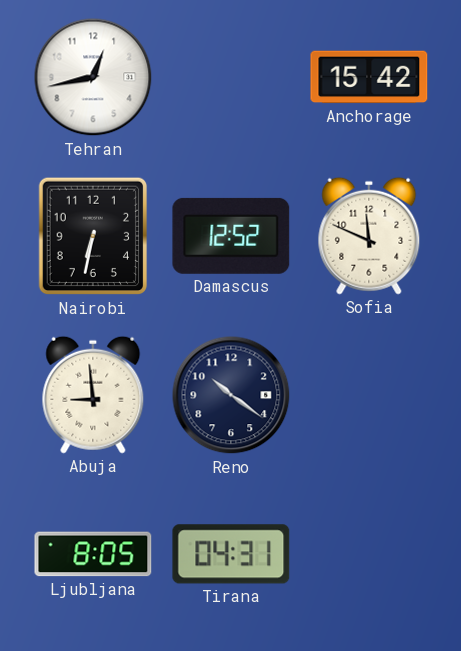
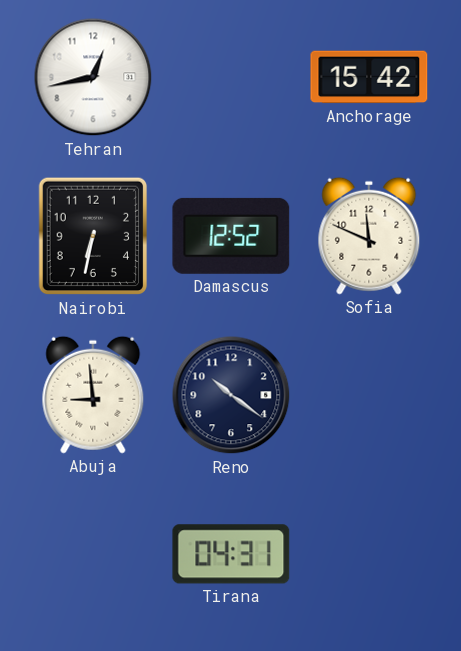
Ljubljana: 8:05 -> none (93, 554)
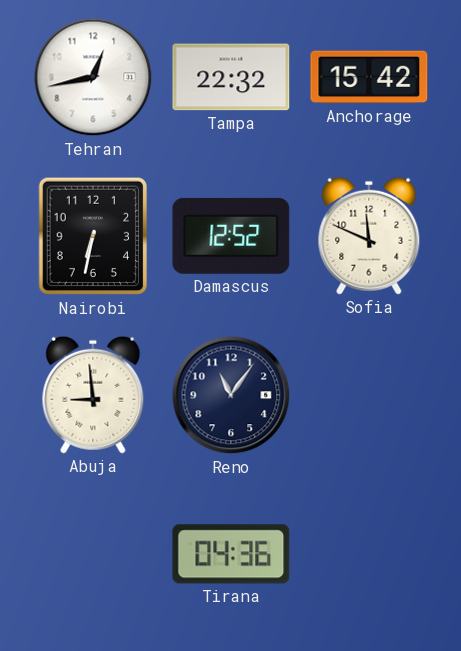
Tampa: none -> 22:32 (231, 77)
Reno: 10:21 -> 11:06 (231, 395)
Tirana: 04:31 -> 04:36 (231, 554)
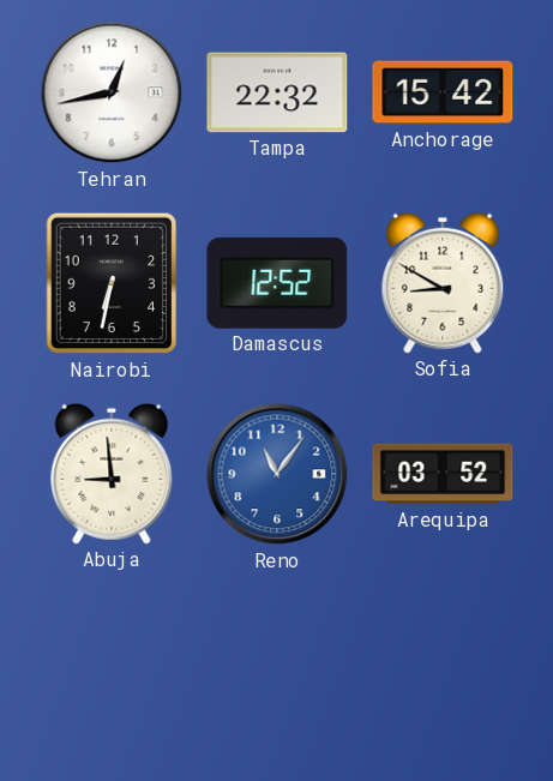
Sofia: 11:49 -> 8:50 (443, 283)
Reno dial: navy -> blue (277, 474)
Arequipa: none -> 03:52 (443, 474)
Tirana: 04:36 -> none (231, 554)
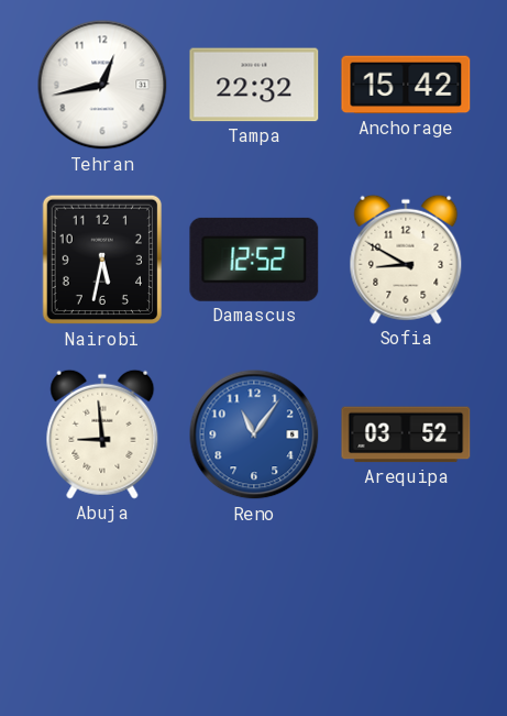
Nairobi: 6:32 -> 5:32 (102, 260)
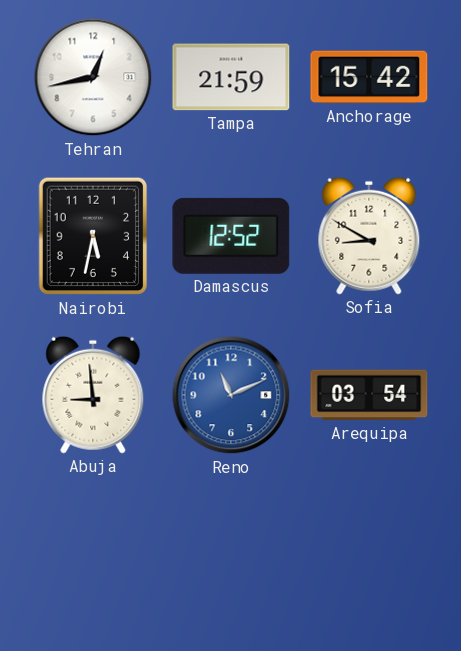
Tampa: 22:32 -> 21:59 (231, 77)
Reno: 11:06 -> 11:11 (231, 395)
Arequipa: 03:52 -> 03:54 (369, 395)
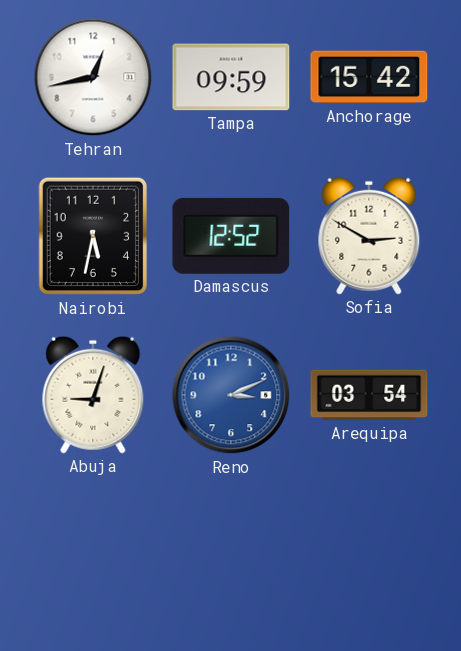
Tampa: 21:59 -> 09:59 (231, 77)
Sofia: 8:50 -> 2:50 (369, 236)
Abuja: 8:59 -> 9:03 (93, 395)
Reno: 11:11 -> 3:11 (231, 395)
